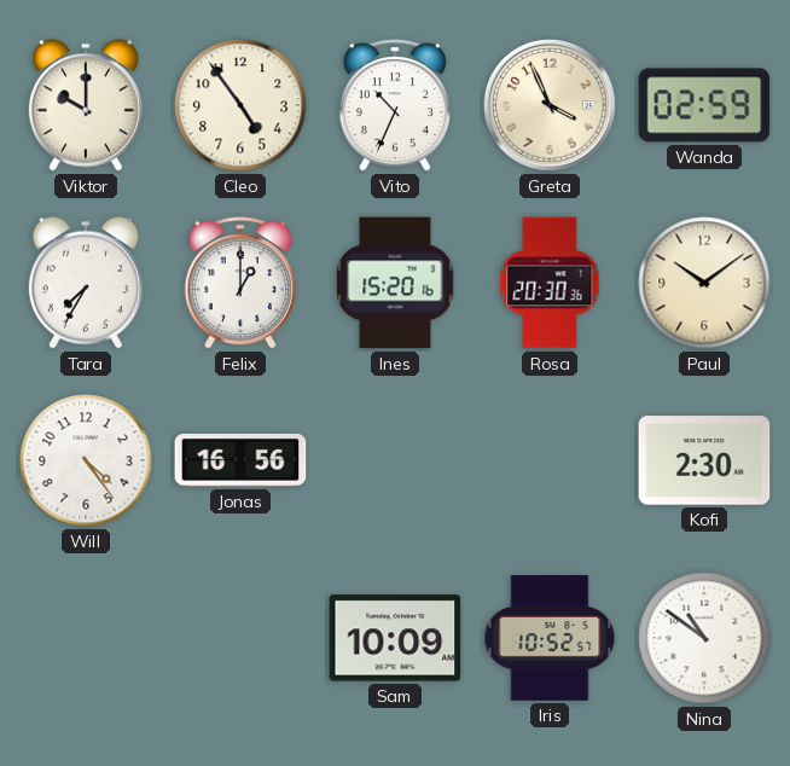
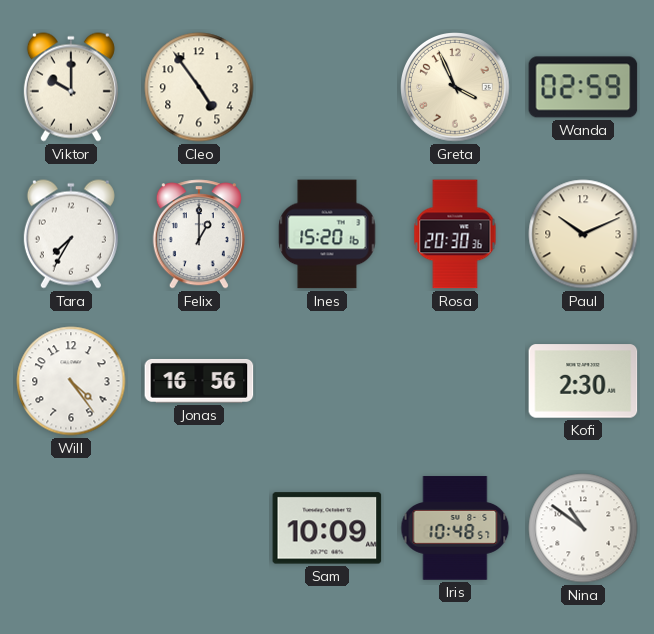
Vito: 10:34 -> none (395, 105)
Paul: 10:09 -> 10:11 (583, 234)
Iris: 10:52 -> 10:48 (455, 528)
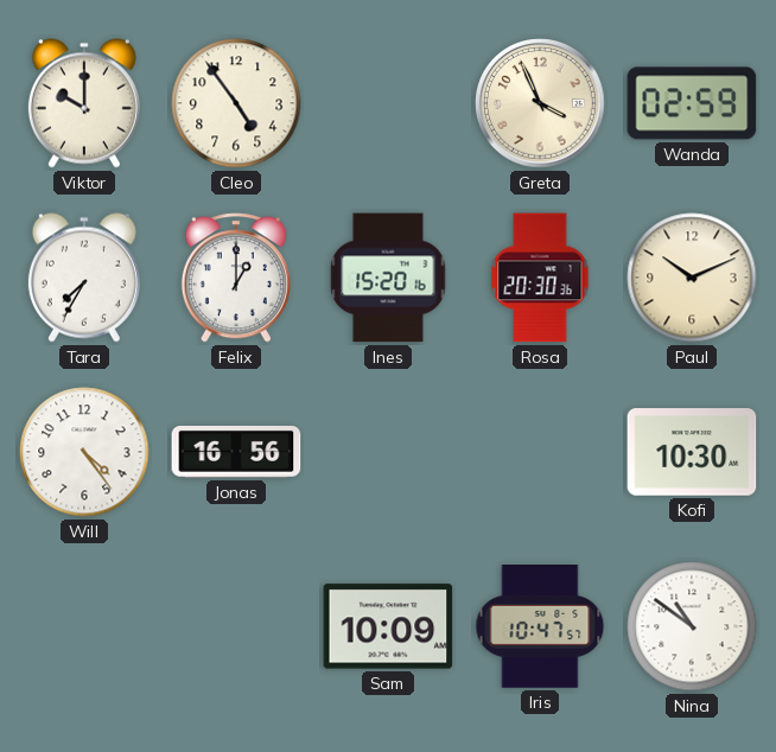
Kofi: 2:30 -> 10:30 (692, 452)
Iris: 10:48 -> 10:47 (540, 626)
